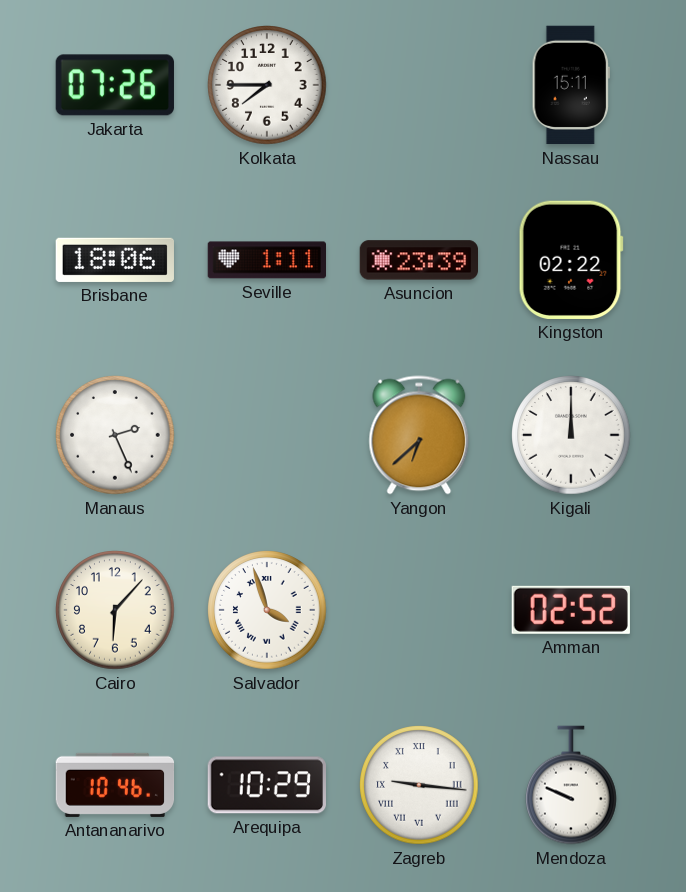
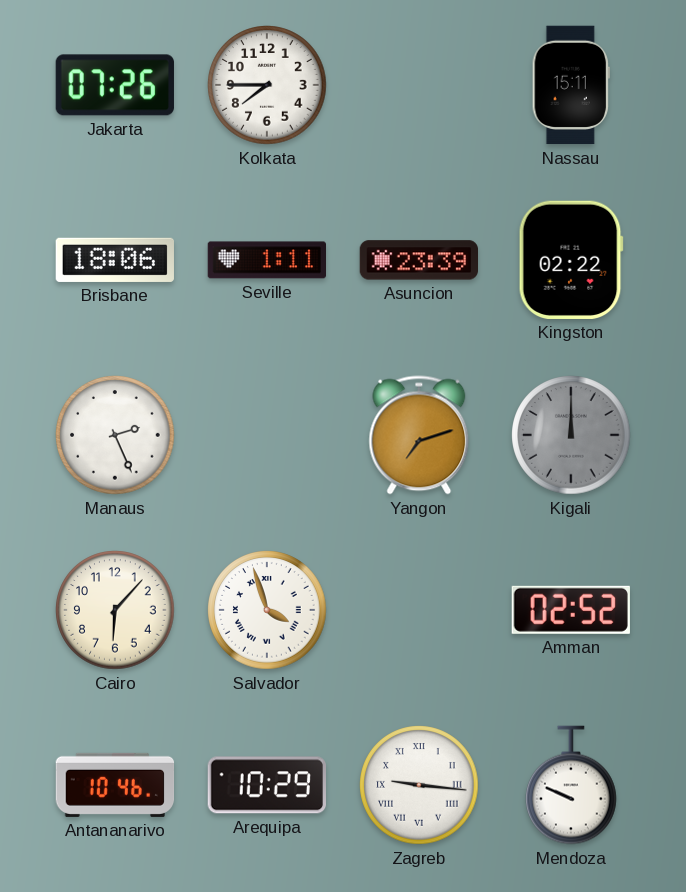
Yangon: 6:38 -> 7:12 (419, 435)
Kigali dial: white -> grey (571, 435)
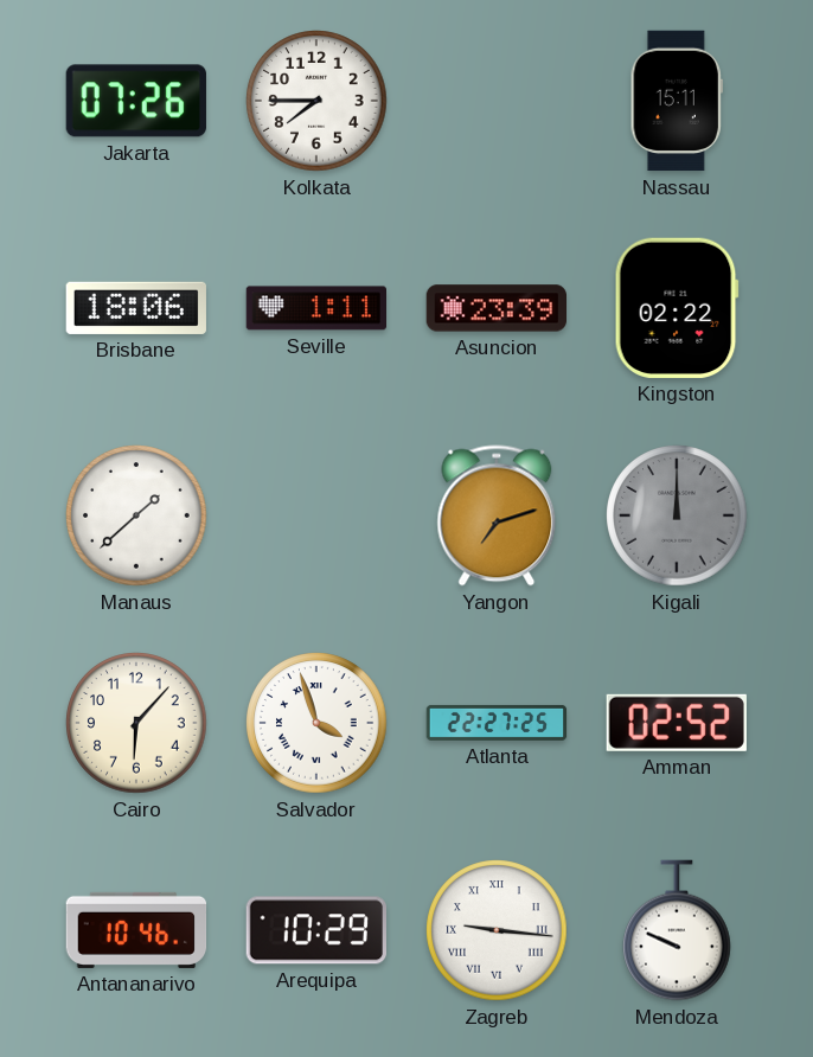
Manaus: 2:26 -> 1:38 (136, 515)
Atlanta: none -> 22:27 (497, 723)
